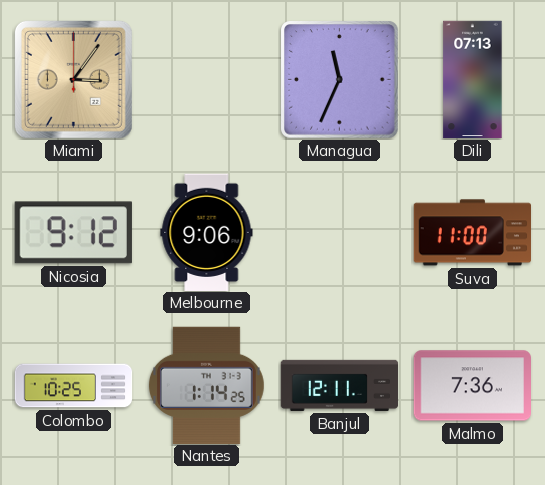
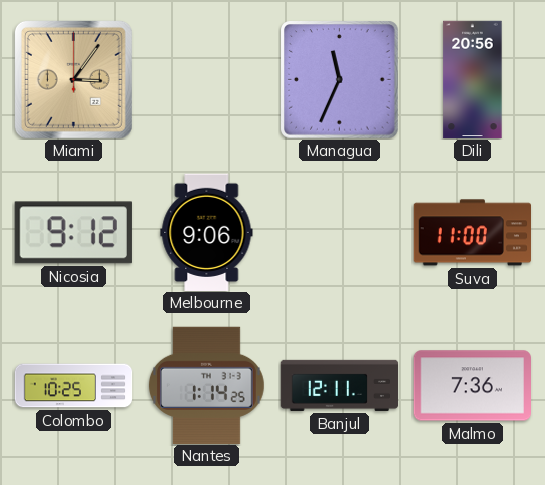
Dili: 07:13 -> 20:56 (473, 80)
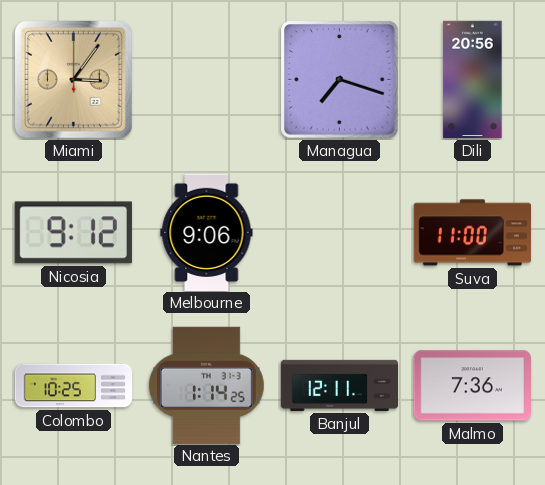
Managua: 11:34 -> 7:18 (340, 80)
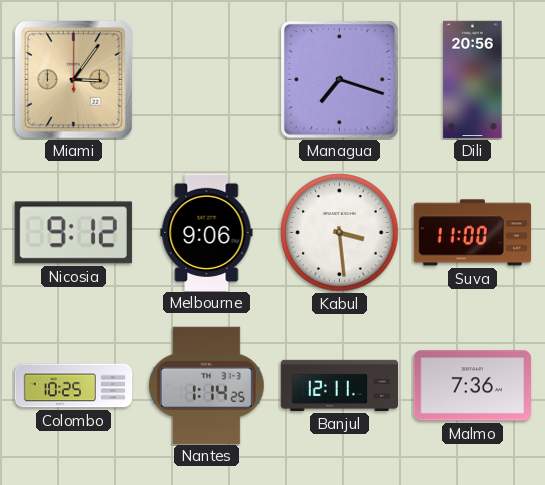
Kabul: none -> 3:29 (340, 233)
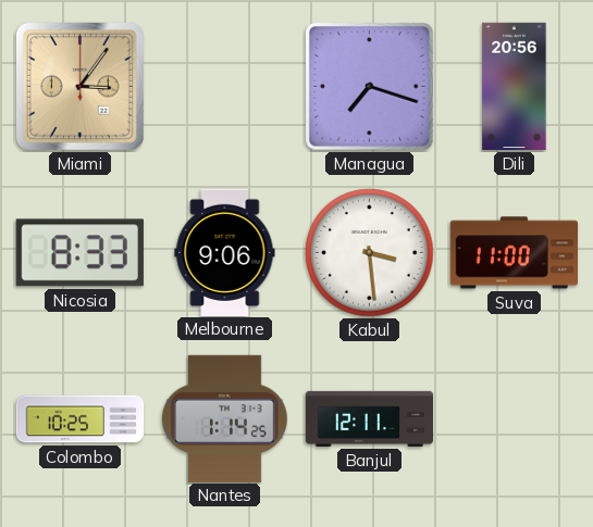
Nicosia: 9:12 -> 8:33 (79, 253)
Malmo: 7:36 -> none (472, 386)
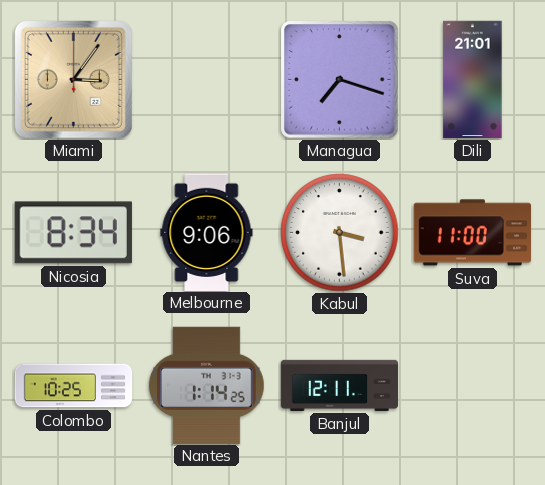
Dili: 20:56 -> 21:01 (473, 80)
Nicosia: 8:33 -> 8:34 (73, 233)
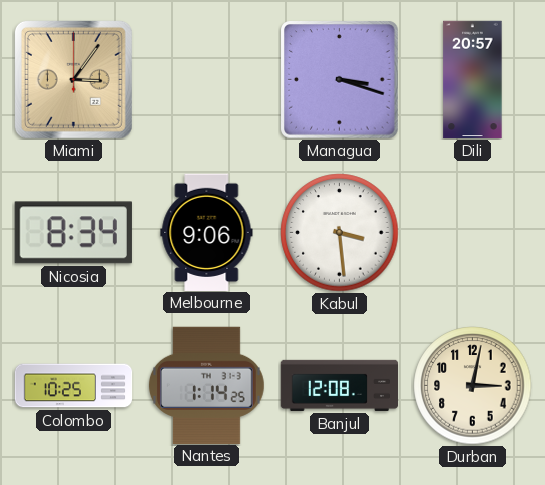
Managua: 7:18 -> 3:18 (340, 80)
Dili: 21:01 -> 20:57 (473, 80)
Suva: 11:00 -> none (472, 233)
Banjul: 12:11 -> 12:08 (340, 385)
Durban: none -> 3:02 (473, 386)
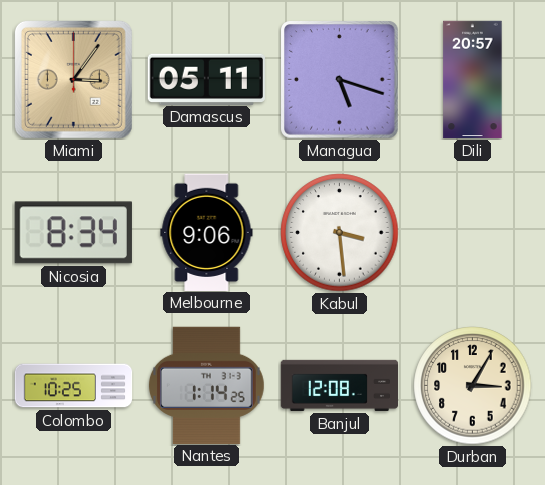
Damascus: none -> 05:11 (206, 79)
Managua: 3:18 -> 5:18 (340, 80)
Durban: 3:02 -> 3:05 (473, 386)
